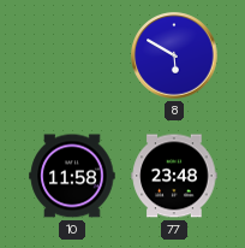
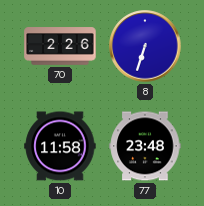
70: none -> 2:26 (60, 46)
8: 5:50 -> 6:33 (145, 46)
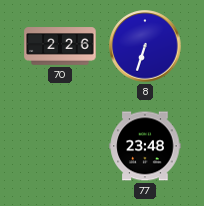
10: 11:58 -> none (60, 146)
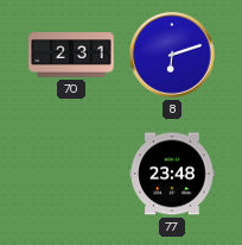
70: 2:26 -> 2:31 (71, 55)
8: 6:33 -> 6:12 (172, 55)
